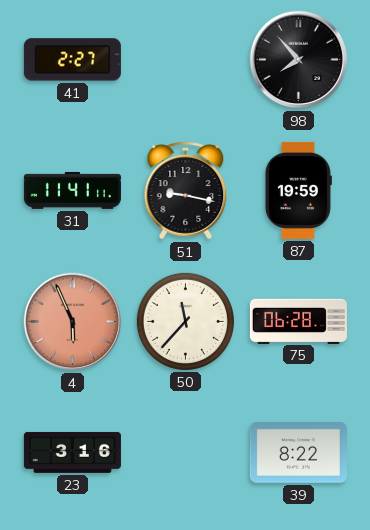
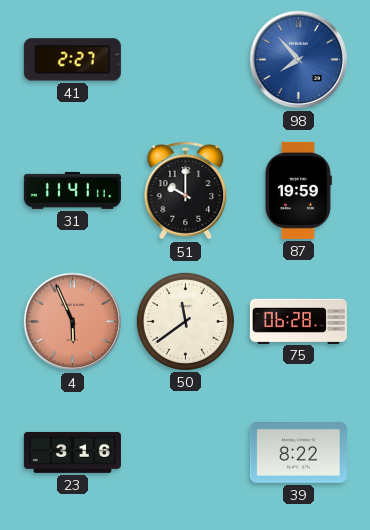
98 dial: black -> blue (299, 60)
51: 9:17 -> 10:00 (186, 191)
50: 11:37 -> 11:39 (185, 321)
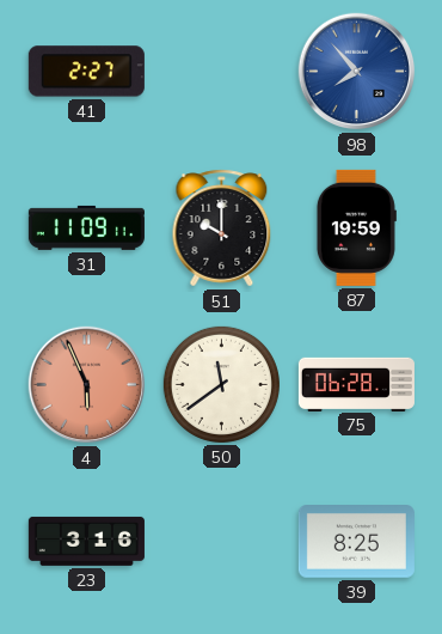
31: 11:41 -> 11:09 (86, 227)
39: 8:22 -> 8:25 (356, 542)
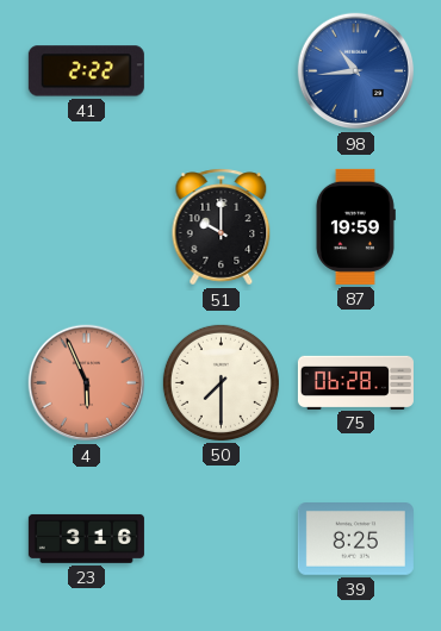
41: 2:27 -> 2:22 (86, 71)
98: 7:53 -> 10:44 (356, 71)
31: 11:09 -> none (86, 227)
50: 11:39 -> 7:30 (220, 382)
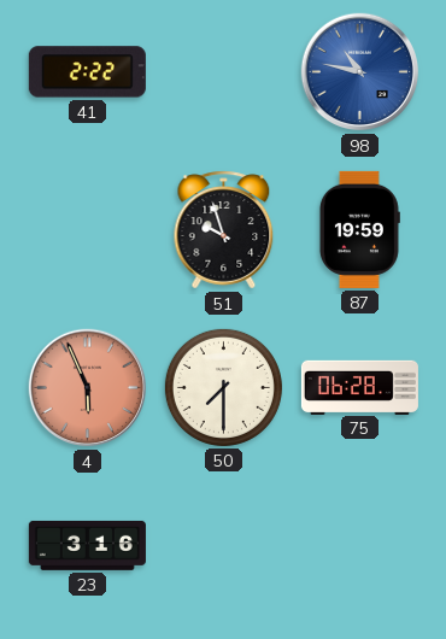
98: 10:44 -> 10:47 (360, 72)
51: 10:00 -> 9:57 (224, 230)
39: 8:25 -> none (355, 539)
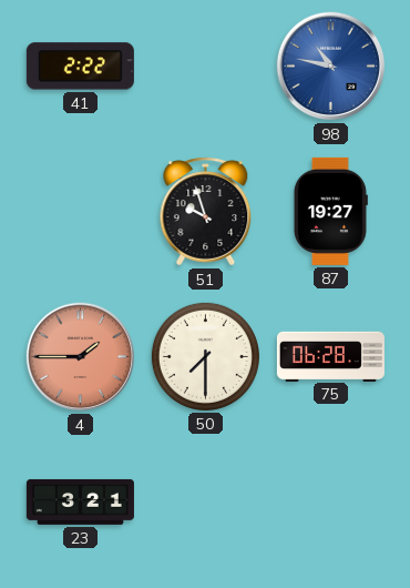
87: 19:59 -> 19:27 (330, 211)
4: 5:56 -> 1:45 (81, 357)
23: 3:16 -> 3:21 (80, 501)
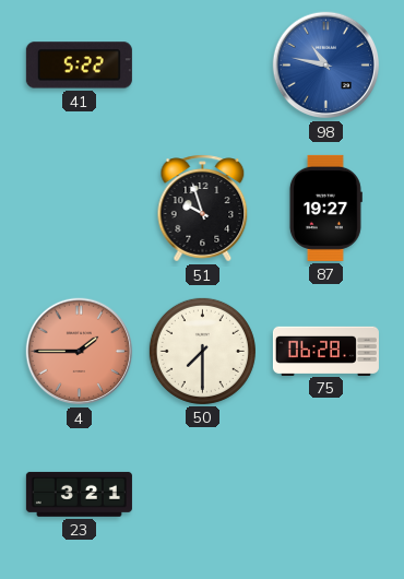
41: 2:22 -> 5:22 (79, 66)
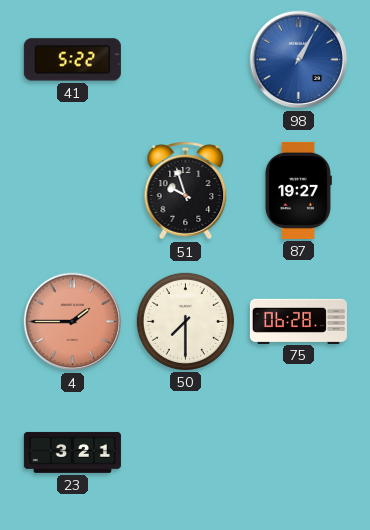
98: 10:47 -> 1:05 (299, 60)
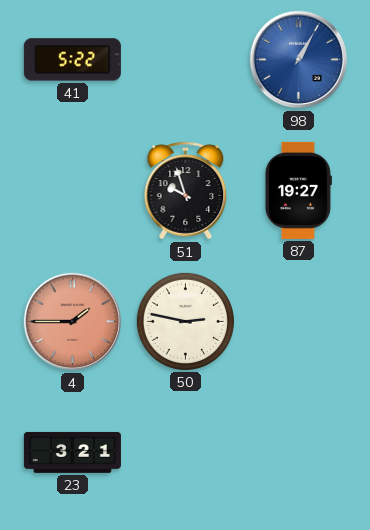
50: 7:30 -> 2:47 (185, 321)
75: 06:28 -> none (298, 321)
